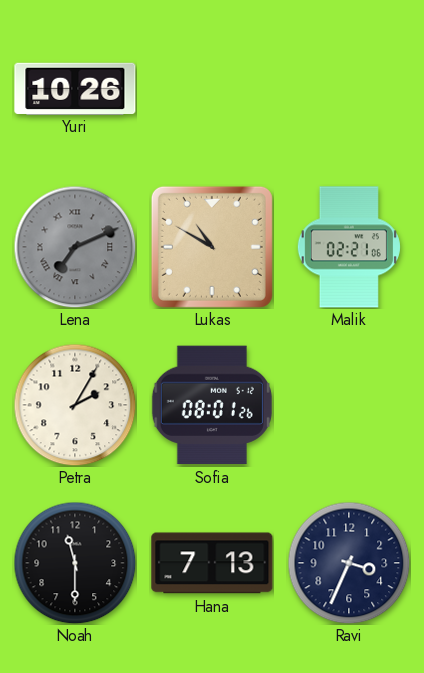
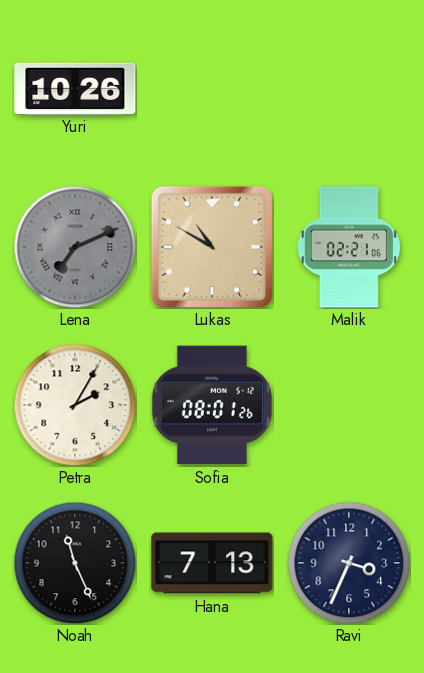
Noah: 11:30 -> 11:26 (75, 563)
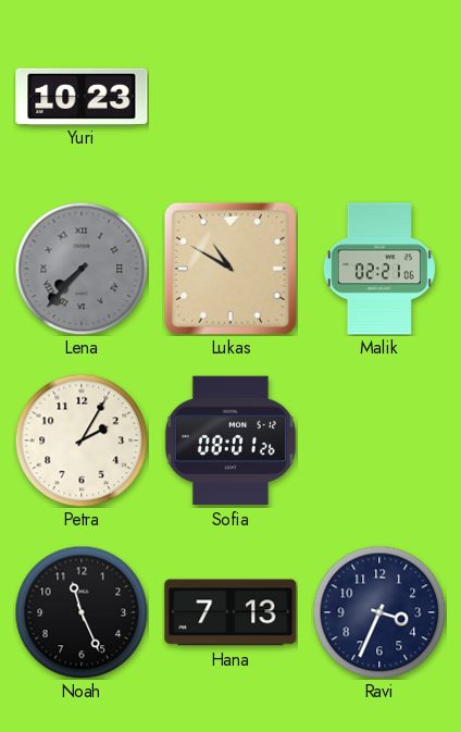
Yuri: 10:26 -> 10:23 (82, 96)
Lena: 7:11 -> 7:37 (82, 269)
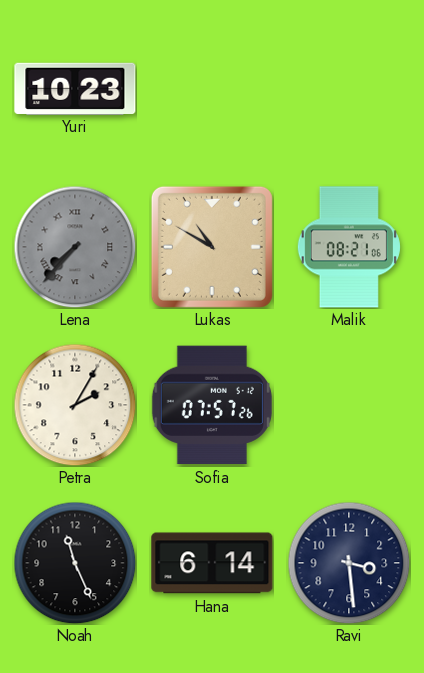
Malik: 02:21 -> 08:21 (349, 247)
Sofia: 08:01 -> 07:57 (212, 405)
Hana: 7:13 -> 6:14 (212, 563)
Ravi: 3:34 -> 3:29 (349, 563)
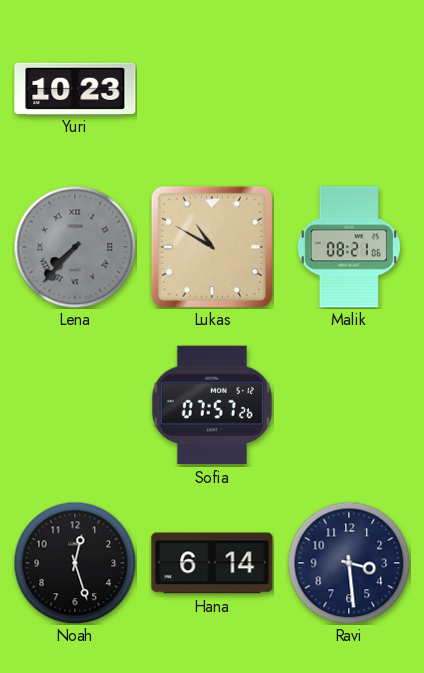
Petra: 2:05 -> none (75, 405)
Noah: 11:26 -> 12:27 (75, 563)
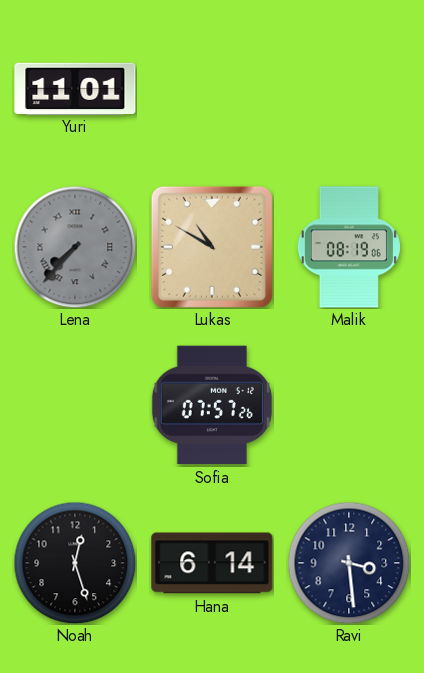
Yuri: 10:23 -> 11:01 (75, 88)
Malik: 08:21 -> 08:19 (349, 247)
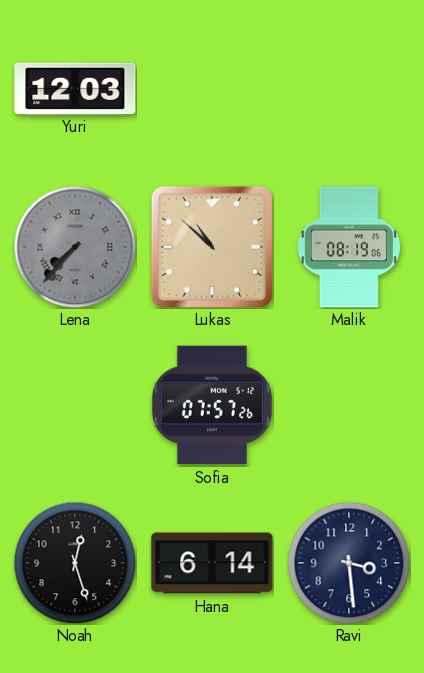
Yuri: 11:01 -> 12:03 (75, 88)
Lukas: 10:50 -> 10:52 (212, 247)
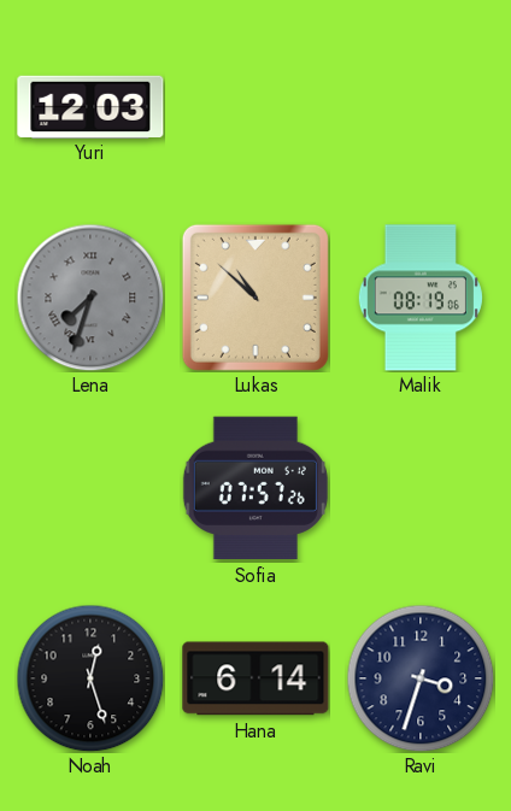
Lena: 7:37 -> 7:33 (90, 298)
Ravi: 3:29 -> 3:33 (421, 678)
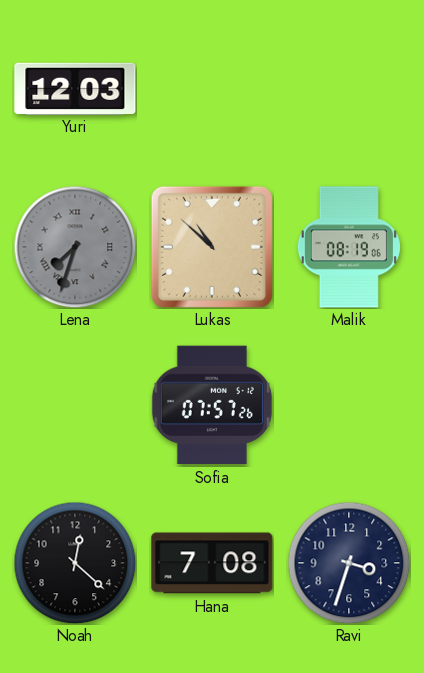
Noah: 12:27 -> 12:22 (75, 563)
Hana: 6:14 -> 7:08 (212, 563)
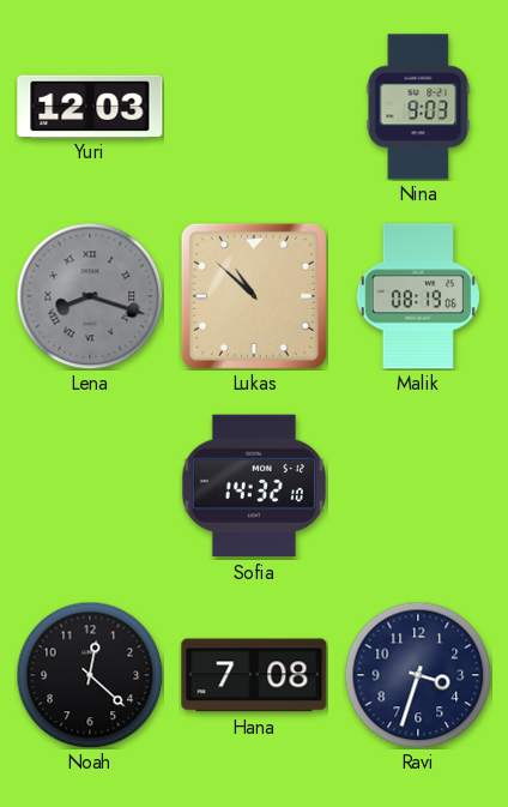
Nina: none -> 9:03 (418, 107)
Lena: 7:33 -> 8:18 (90, 296)
Sofia: 07:57 -> 14:32 (254, 486)
